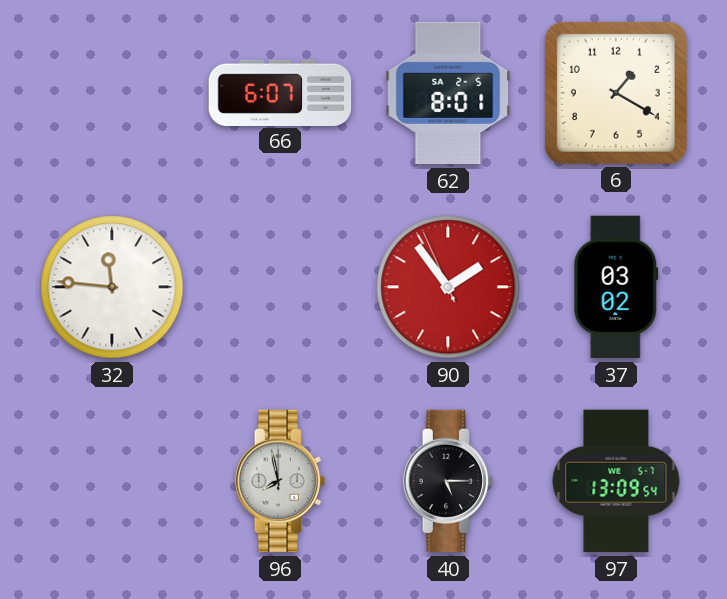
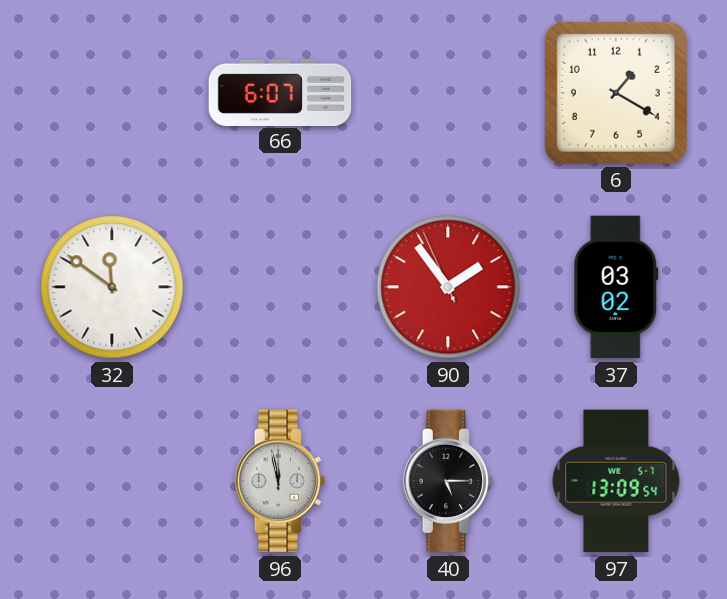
62: 8:01 -> none (448, 93)
32: 11:46 -> 11:51 (112, 287)
96: 7:58 -> 11:58 (280, 481)
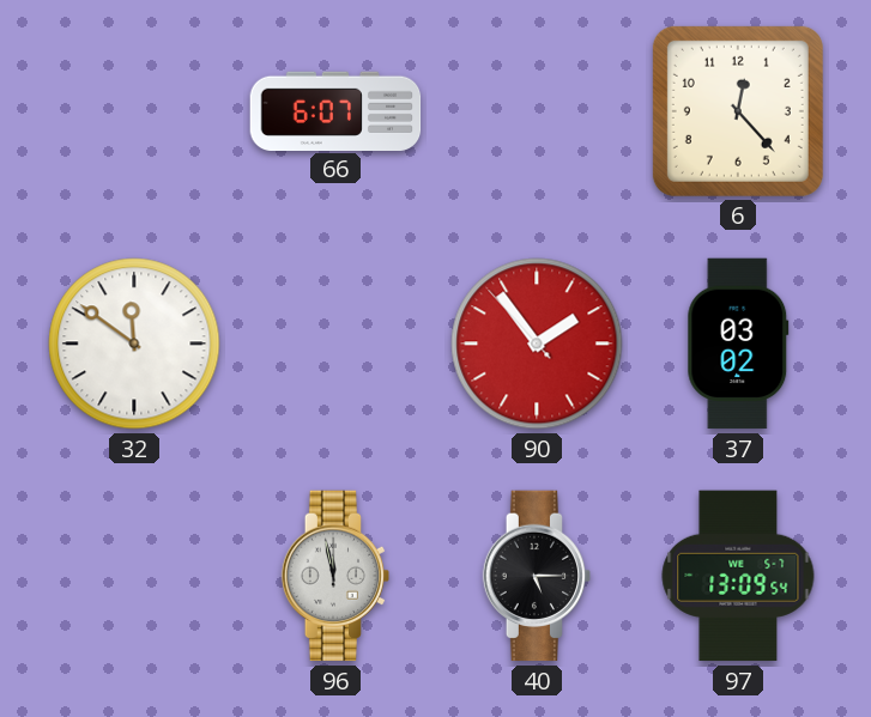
6: 1:20 -> 12:23 (738, 111)
90: 1:53:56 -> 1:53:53 (537, 344)
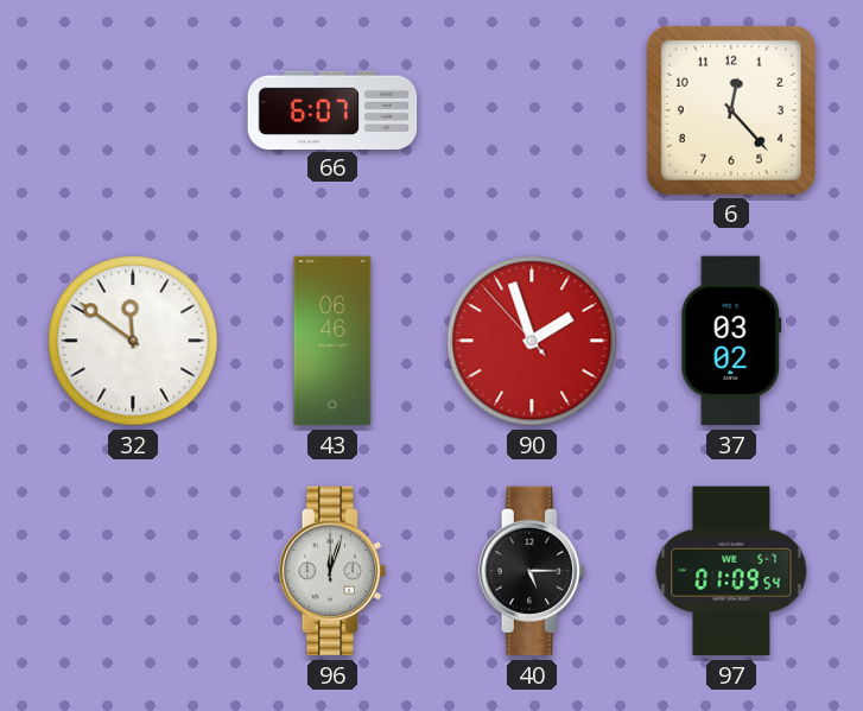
43: none -> 06:46 (332, 341)
90: 1:53 -> 1:56 (532, 341)
96: 11:58 -> 12:03 (332, 571)
97: 13:09 -> 01:09 (731, 571)
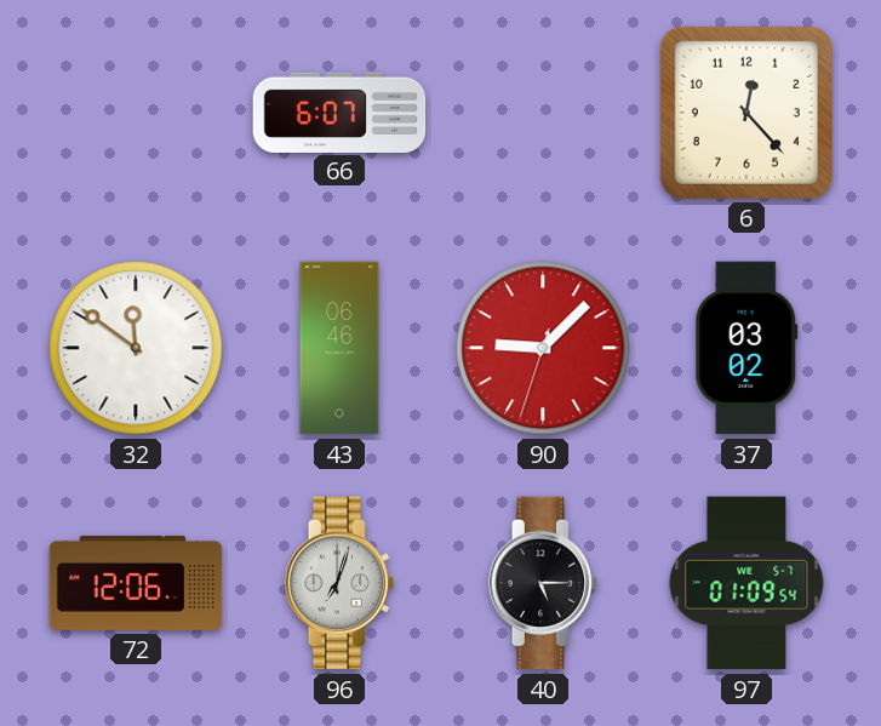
90: 1:56 -> 9:07 (543, 348)
72: none -> 12:06 (136, 583)
96: 12:03 -> 7:03 (339, 583)
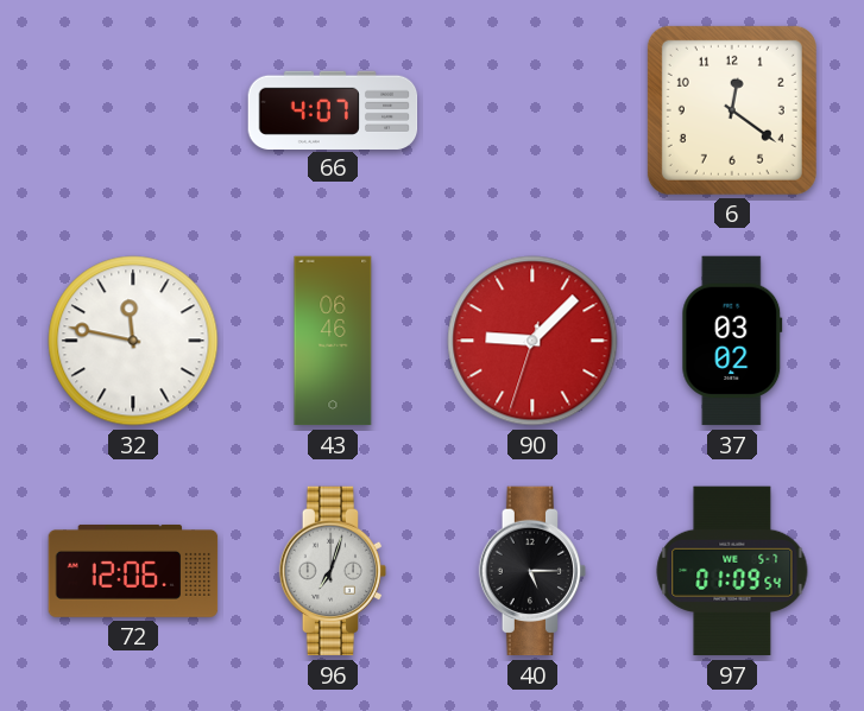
66: 6:07 -> 4:07 (333, 109)
6: 12:23 -> 12:21 (732, 110)
32: 11:51 -> 11:47 (133, 341)
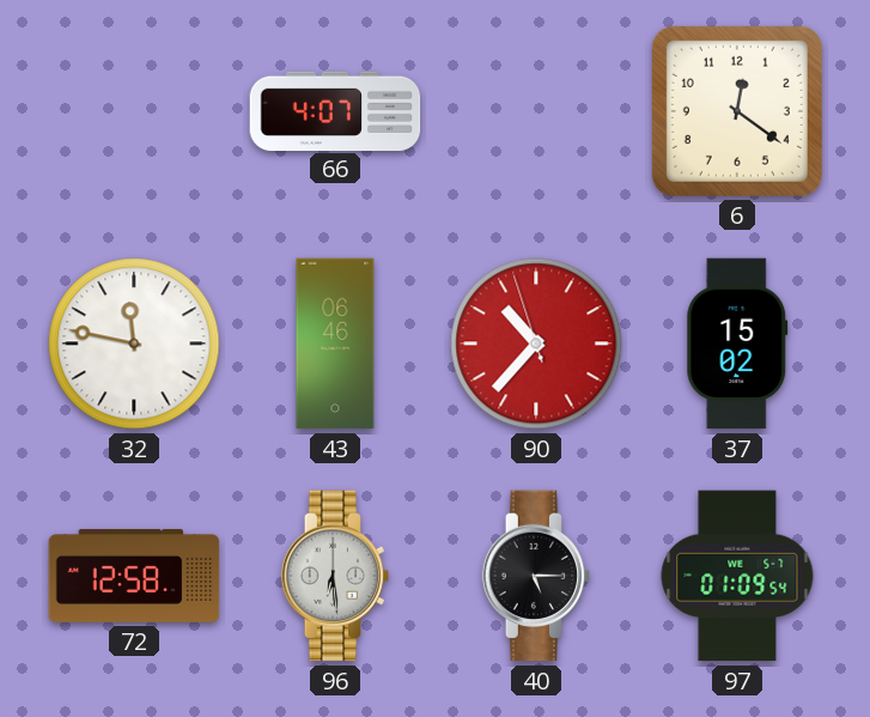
90: 9:07 -> 10:36 (536, 344)
37: 03:02 -> 15:02 (737, 344)
72: 12:06 -> 12:58 (134, 576)
96: 7:03 -> 6:29 (335, 576)
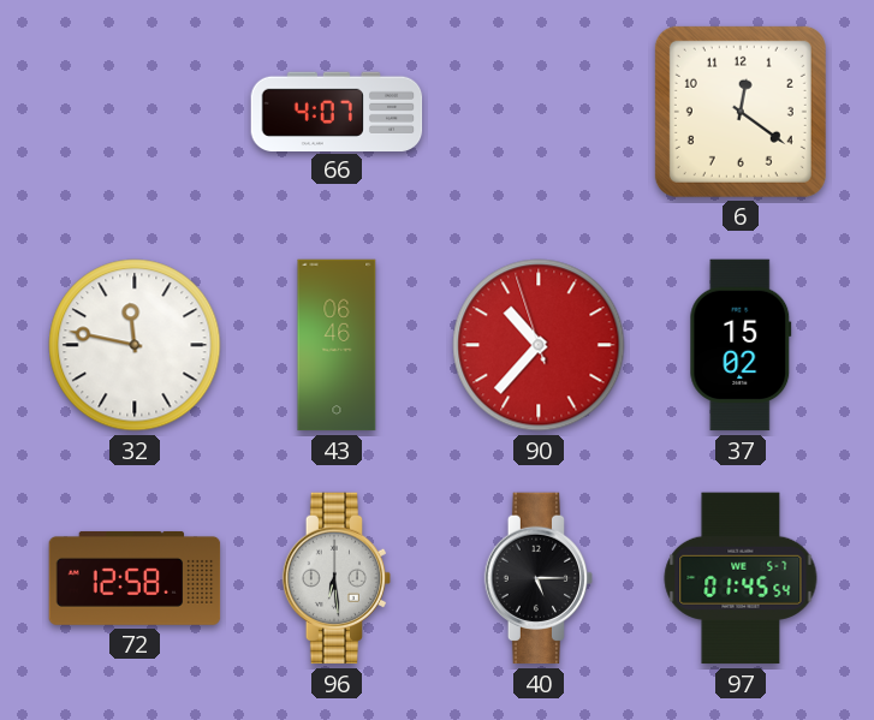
97: 01:09 -> 01:45 (741, 578)
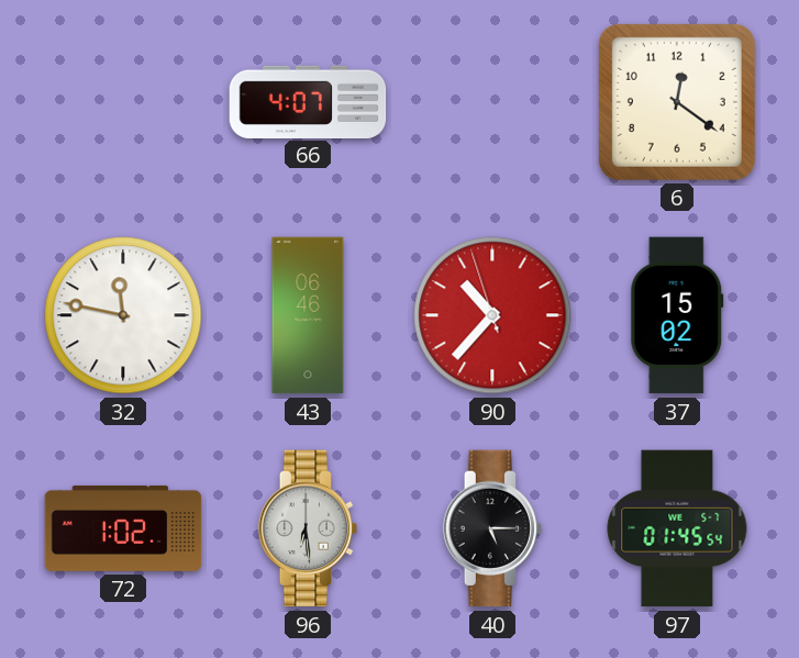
72: 12:58 -> 1:02 (123, 528)
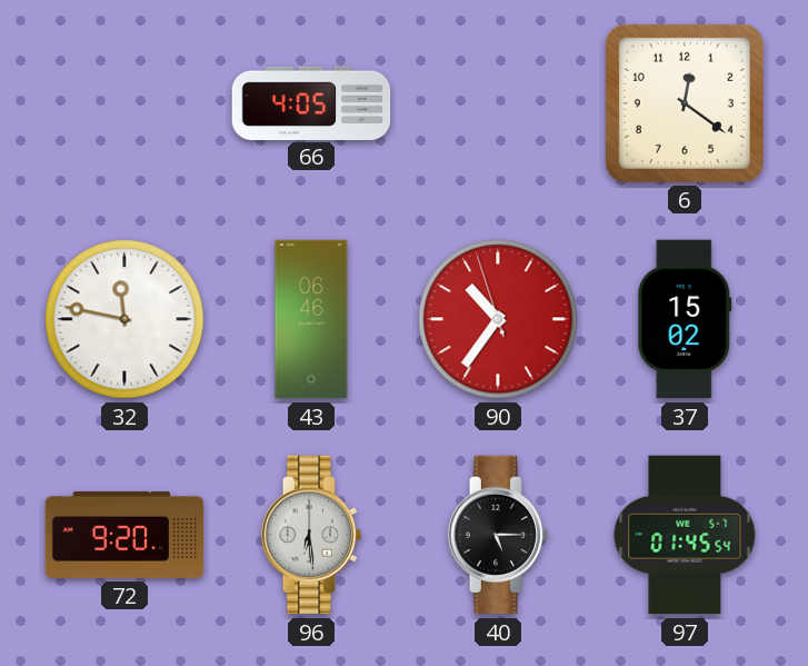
66: 4:07 -> 4:05 (311, 102)
90: 10:36 -> 10:35 (498, 319)
72: 1:02 -> 9:20 (124, 535)
